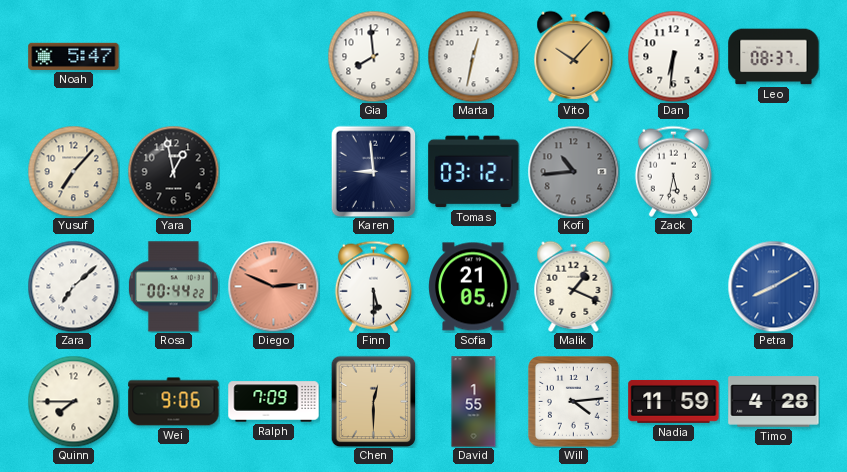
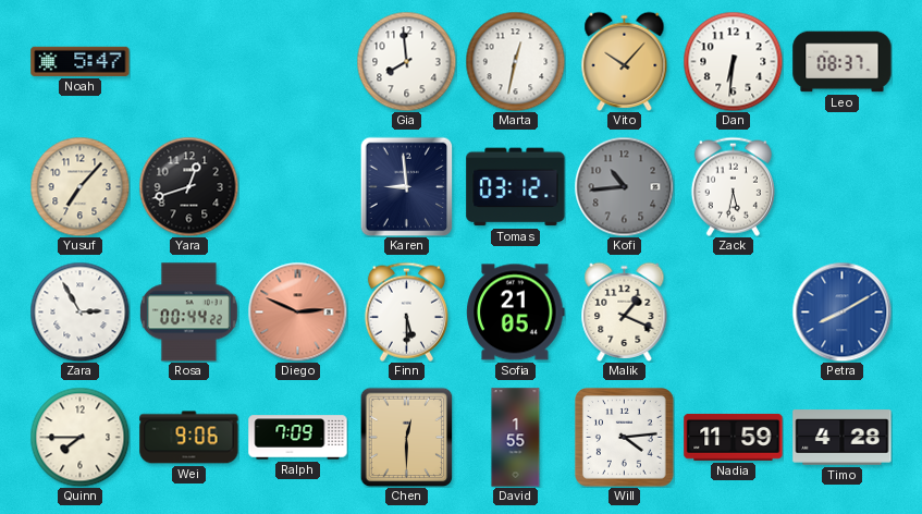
Yara: 12:58 -> 12:42 (188, 186)
Zara: 7:08 -> 2:55 (79, 311)
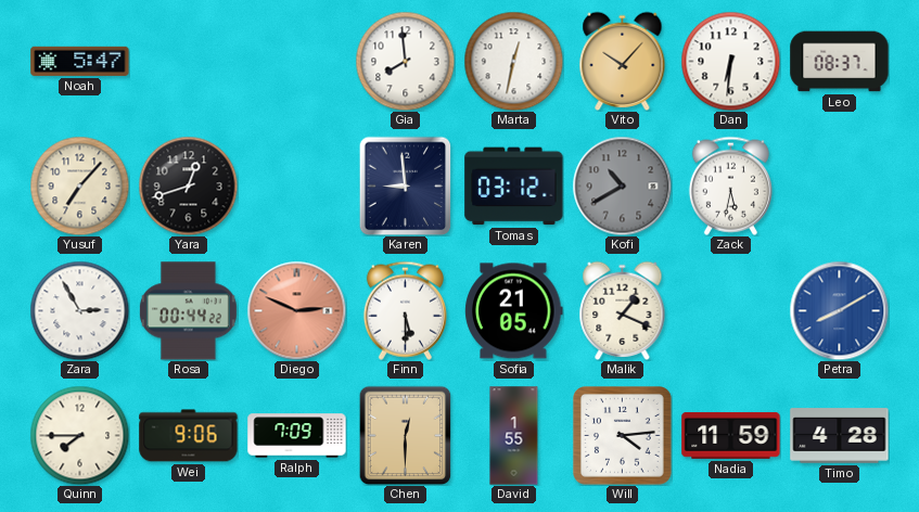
Kofi: 10:44 -> 10:40 (622, 185)
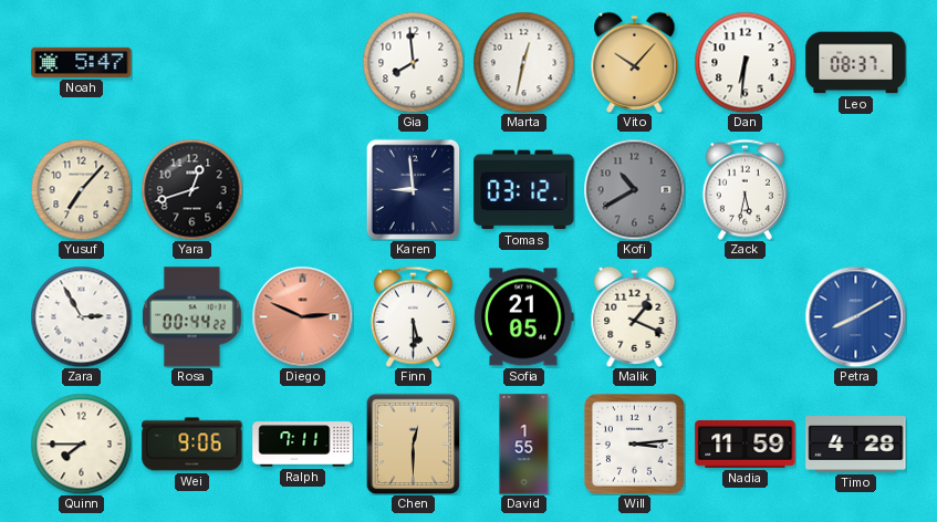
Ralph: 7:09 -> 7:11 (303, 445)
Will: 4:14 -> 3:14 (635, 445)
